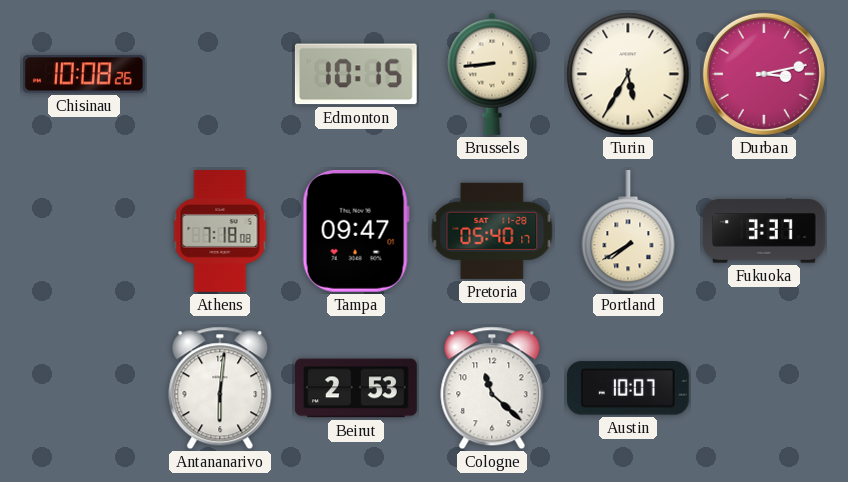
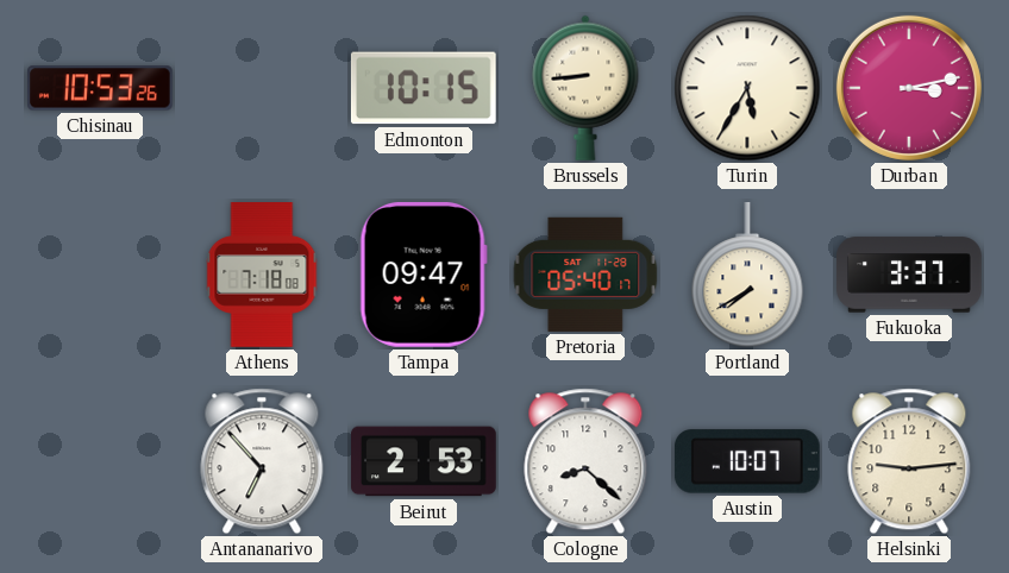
Chisinau: 10:08 -> 10:53 (101, 88)
Antananarivo: 6:01 -> 6:53 (262, 461)
Cologne: 11:22 -> 8:22 (585, 461)
Helsinki: none -> 9:14 (909, 461)
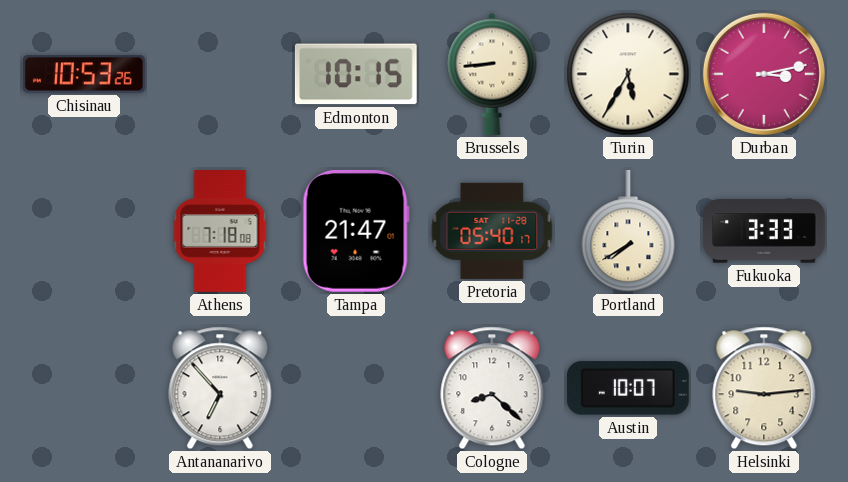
Tampa: 09:47 -> 21:47 (356, 231)
Fukuoka: 3:37 -> 3:33 (764, 231)
Beirut: 2:53 -> none (425, 461)
